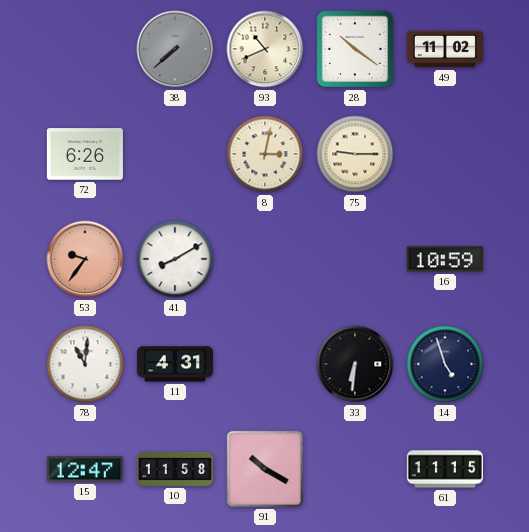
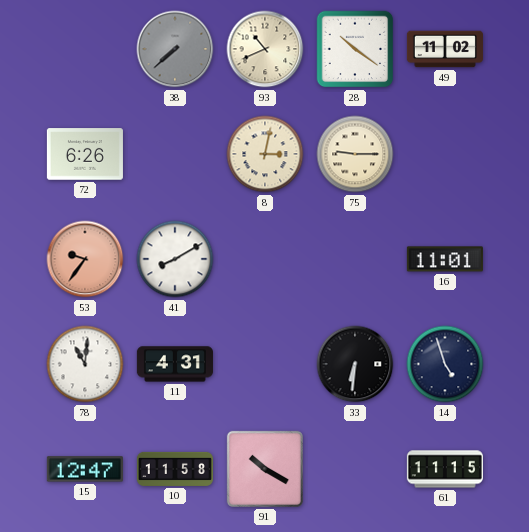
16: 10:59 -> 11:01 (445, 259)
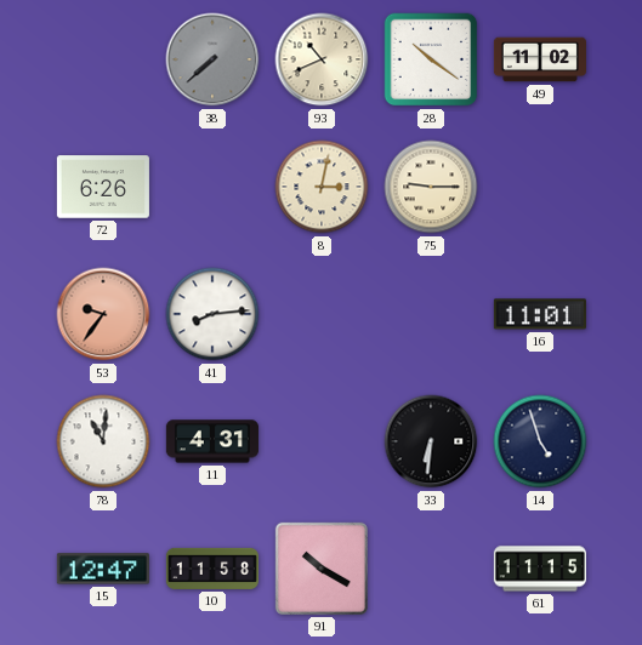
41: 8:10 -> 8:14 (212, 314)
